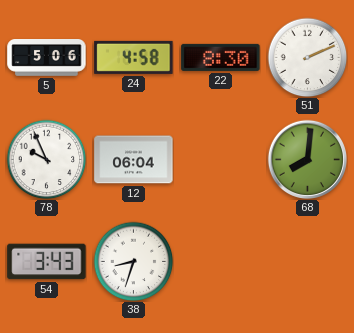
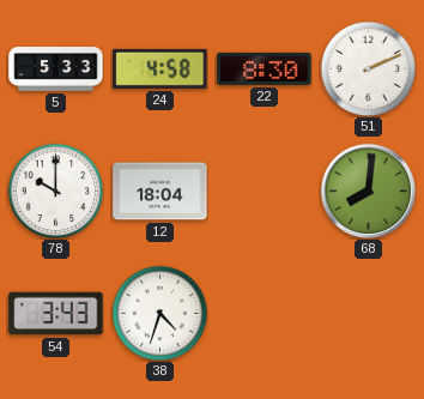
5: 5:06 -> 5:33 (56, 69)
78: 9:56 -> 10:00 (55, 191)
12: 06:04 -> 18:04 (160, 192)
38: 8:33 -> 4:33 (159, 313)
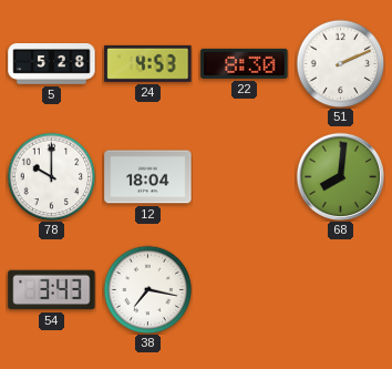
5: 5:33 -> 5:28 (52, 64)
24: 4:58 -> 4:53 (148, 63)
38: 4:33 -> 7:17 (147, 289)
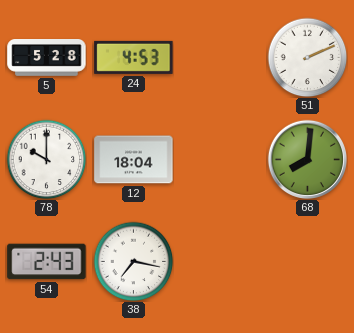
22: 8:30 -> none (245, 63)
54: 3:43 -> 2:43 (47, 262)
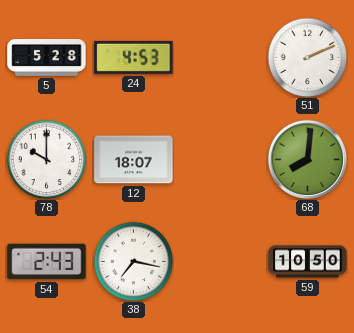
12: 18:04 -> 18:07 (134, 160)
59: none -> 10:50 (308, 262)
